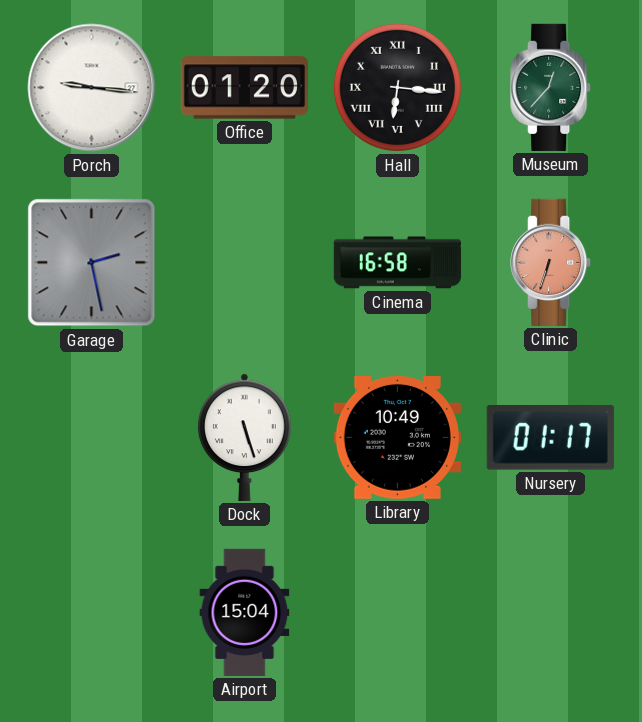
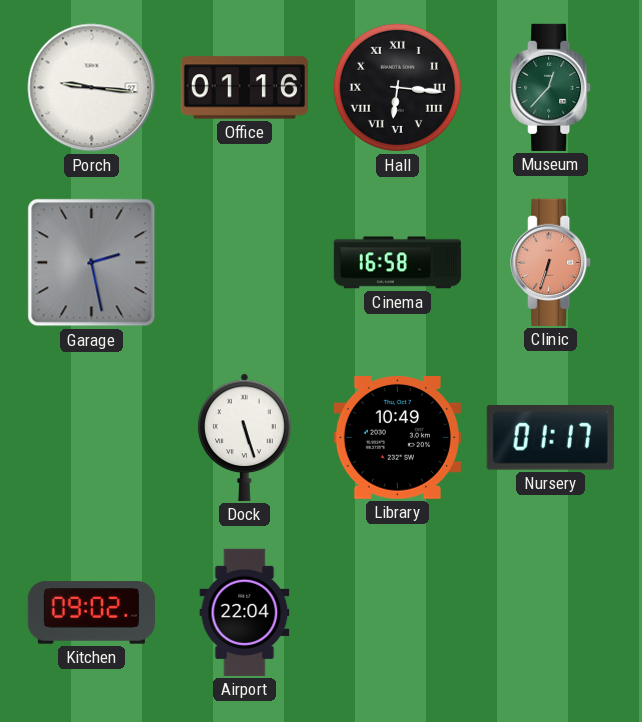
Office: 01:20 -> 01:16 (244, 88)
Kitchen: none -> 09:02 (91, 613)
Airport: 15:04 -> 22:04 (245, 612)
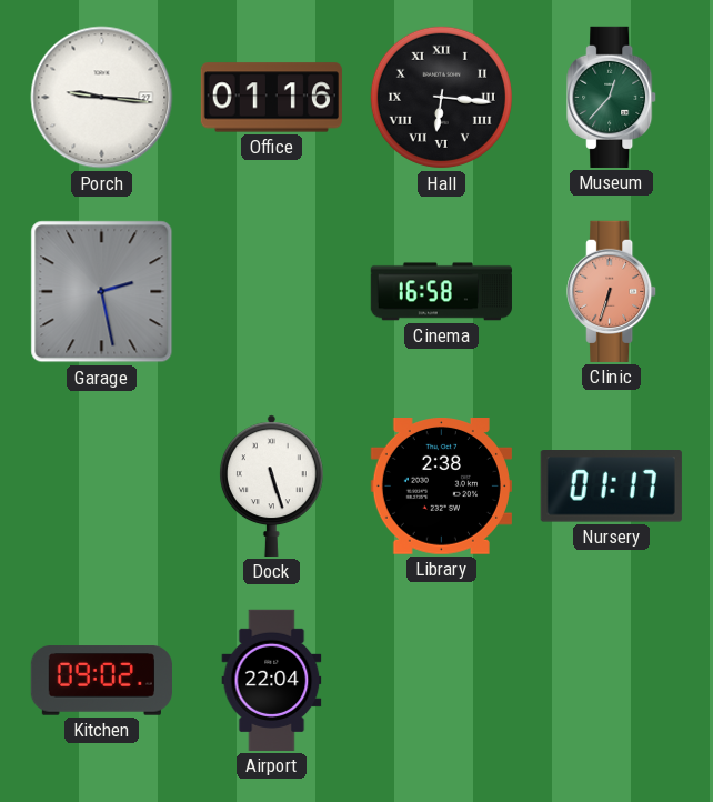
Library: 10:49 -> 2:38 (441, 487)
